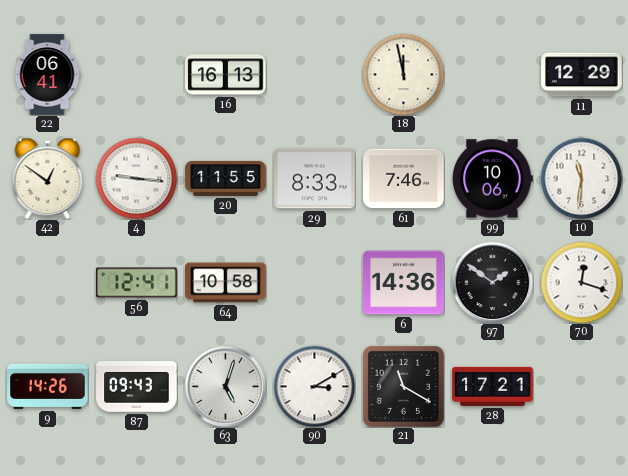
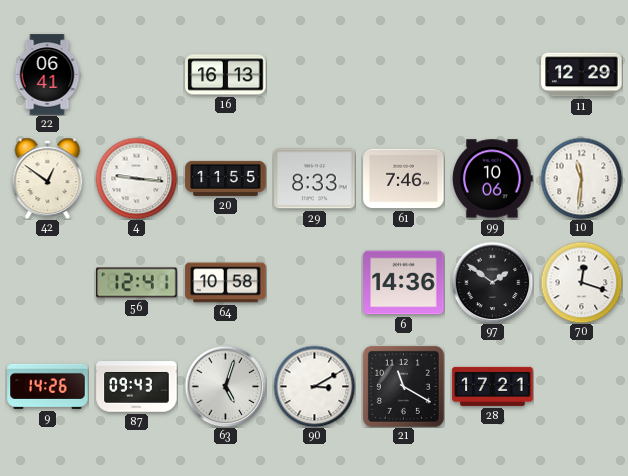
18: 11:58 -> none (403, 74)
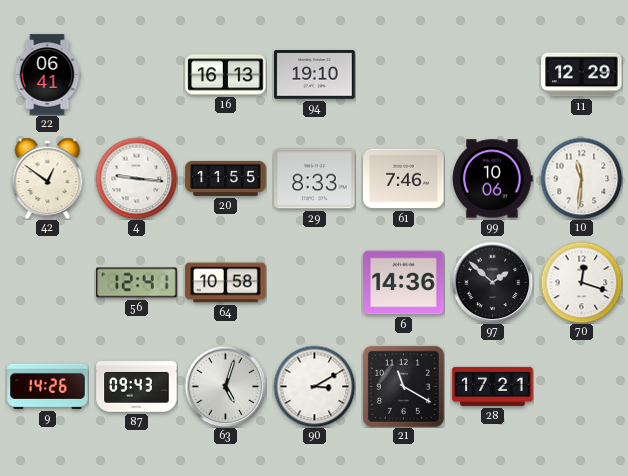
94: none -> 19:10 (315, 75)
97: 1:51 -> 1:52 (492, 282)
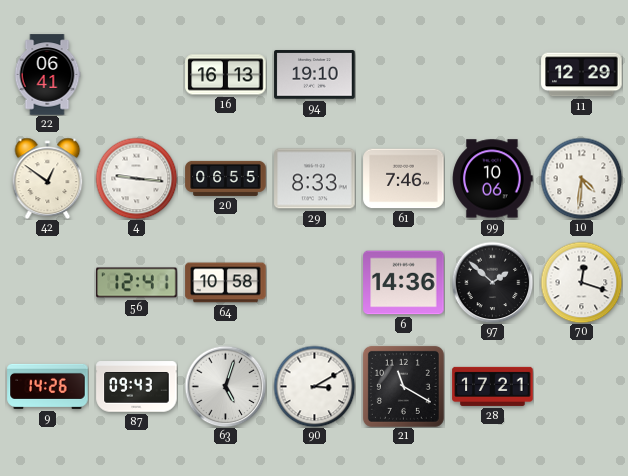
20: 11:55 -> 06:55 (226, 178)
10: 11:31 -> 4:31 (581, 178)
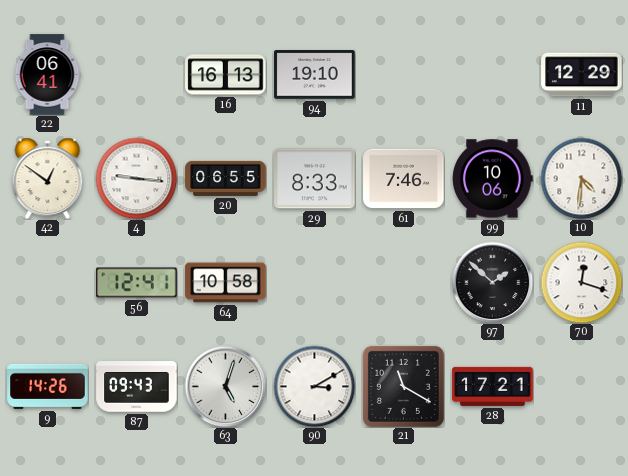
6: 14:36 -> none (404, 283)
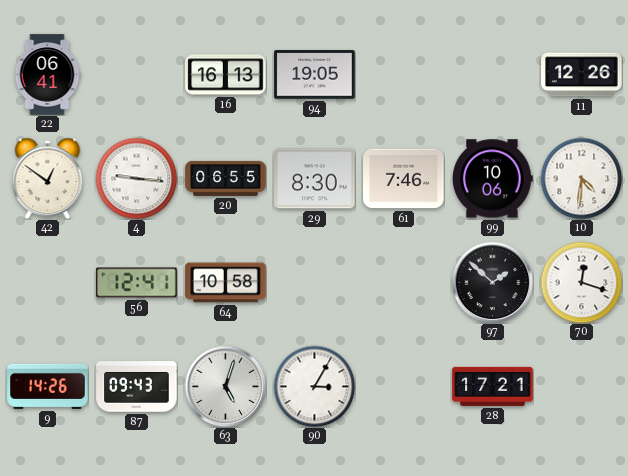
94: 19:10 -> 19:05 (315, 75)
11: 12:29 -> 12:26 (582, 75)
29: 8:33 -> 8:30 (315, 179)
90: 3:10 -> 3:05 (314, 386)
21: 11:20 -> none (403, 386)
